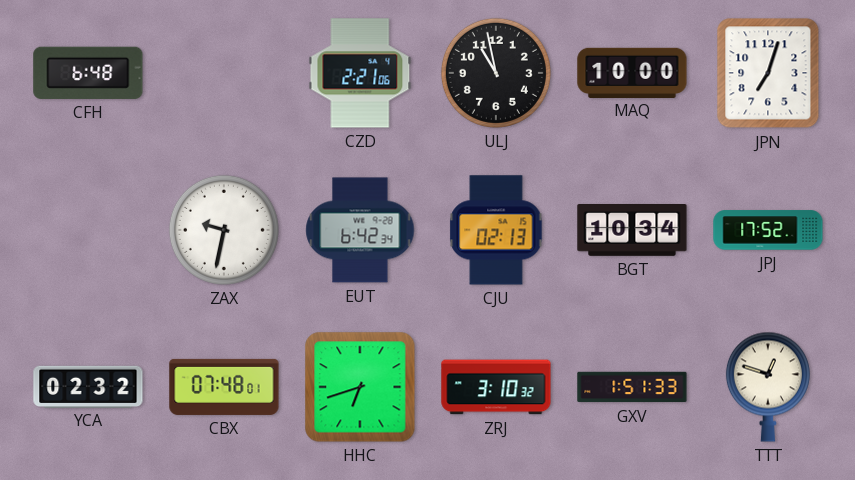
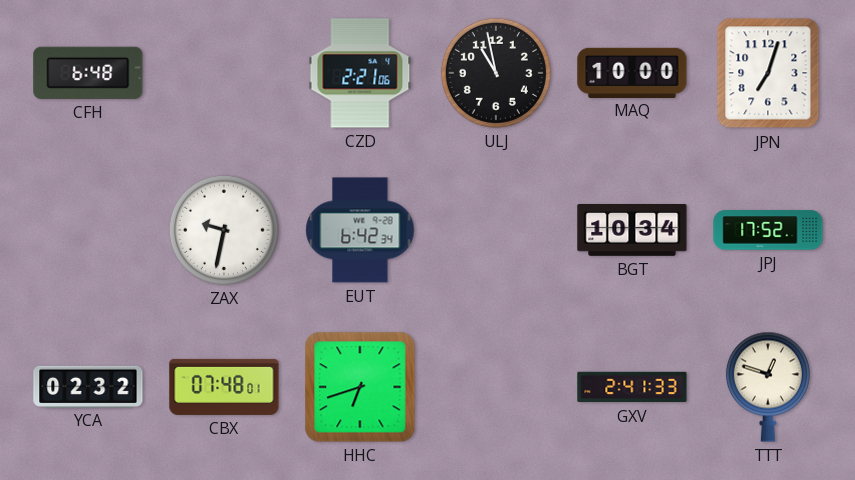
CJU: 02:13 -> none (496, 230)
ZRJ: 3:10 -> none (496, 387)
GXV: 1:51 -> 2:41 (632, 387)
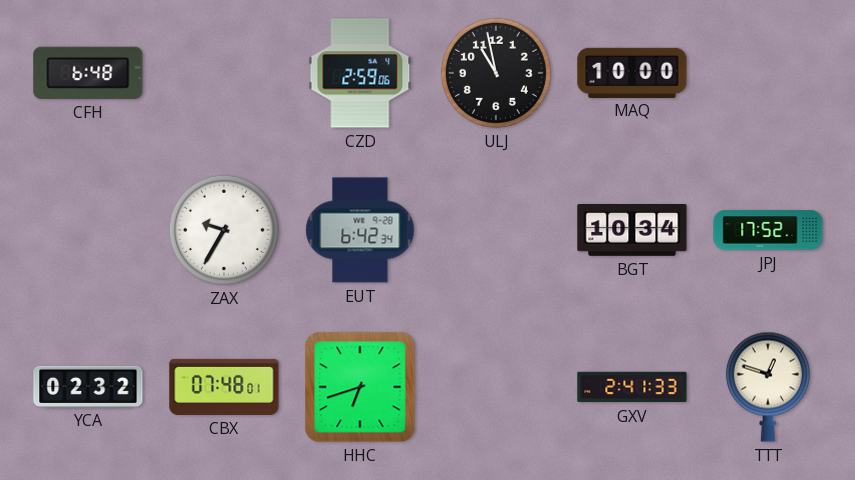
CZD: 2:21 -> 2:59 (360, 73)
JPN: 7:03 -> none (768, 73)
ZAX: 9:32 -> 9:35 (224, 230)
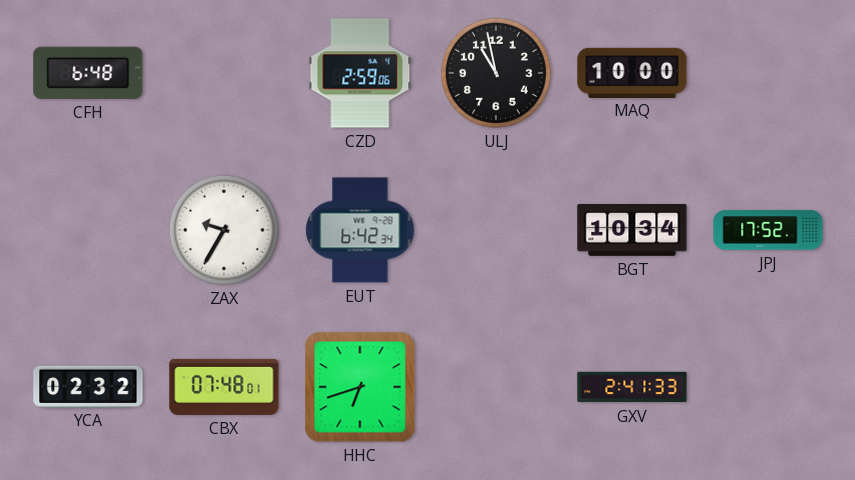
TTT: 12:48 -> none (768, 387)
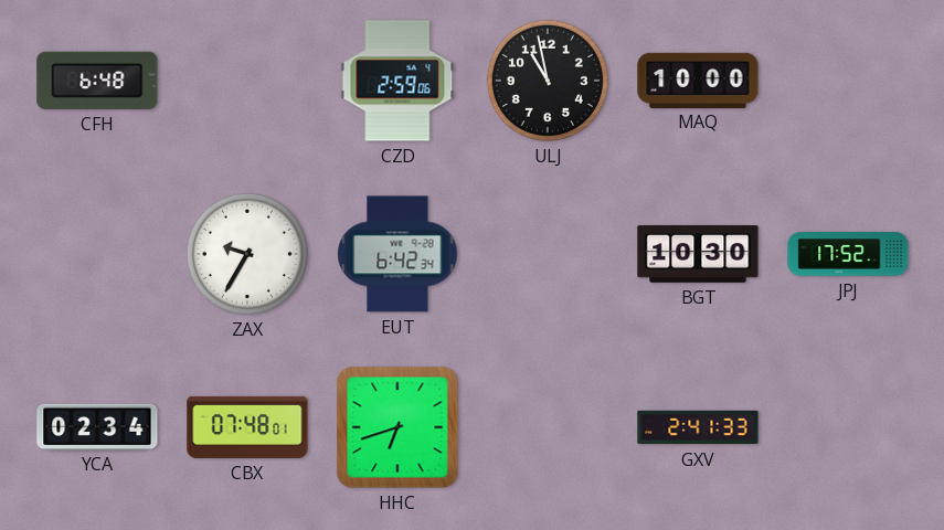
BGT: 10:34 -> 10:30 (698, 255)
YCA: 02:32 -> 02:34 (97, 426)
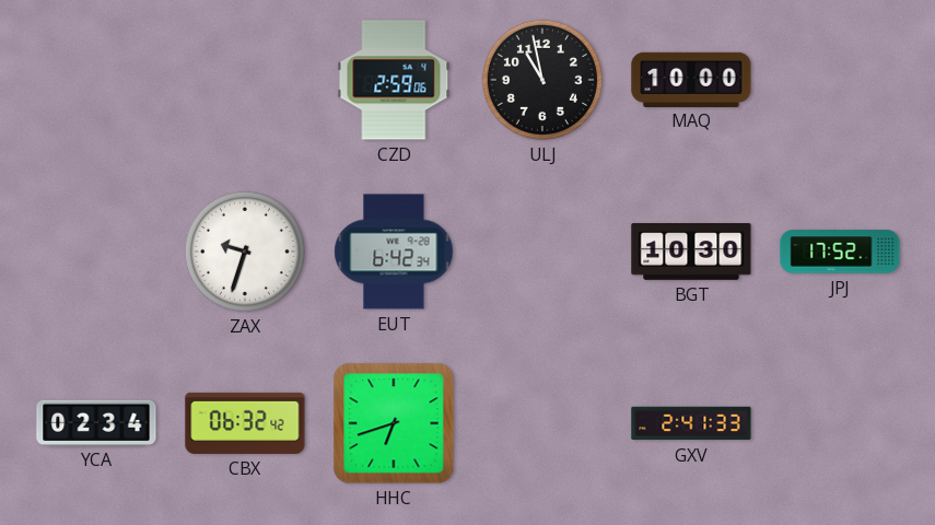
CFH: 6:48 -> none (97, 81)
ZAX: 9:35 -> 9:33 (245, 252)
CBX: 07:48 -> 06:32 (245, 423)
